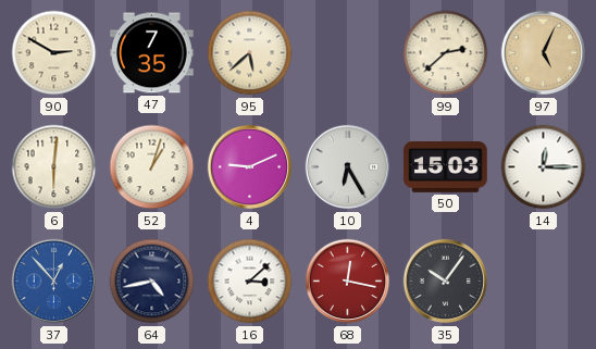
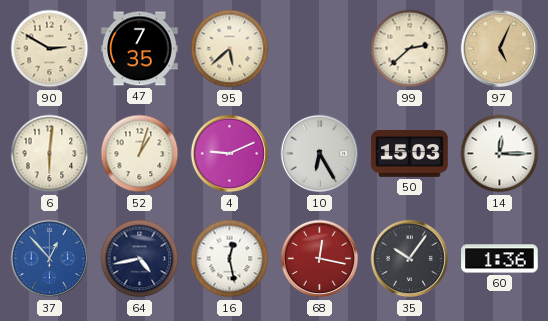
16: 3:08 -> 12:28 (230, 259)
60: none -> 1:36 (500, 259)
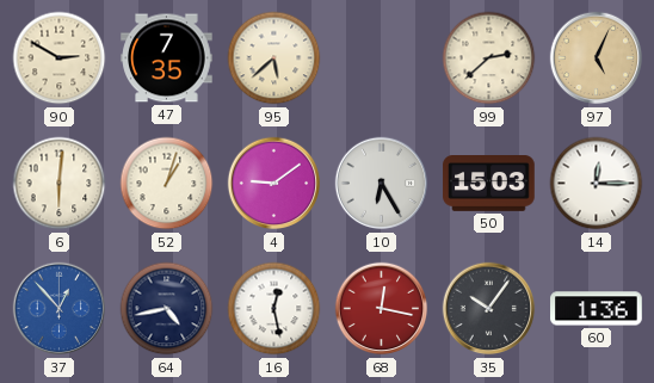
4: 9:11 -> 9:09 (274, 184)
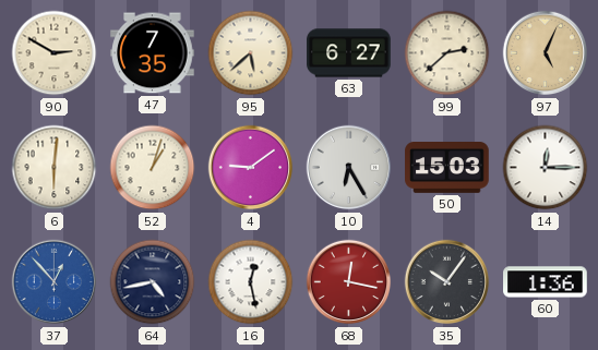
63: none -> 6:27 (349, 53)
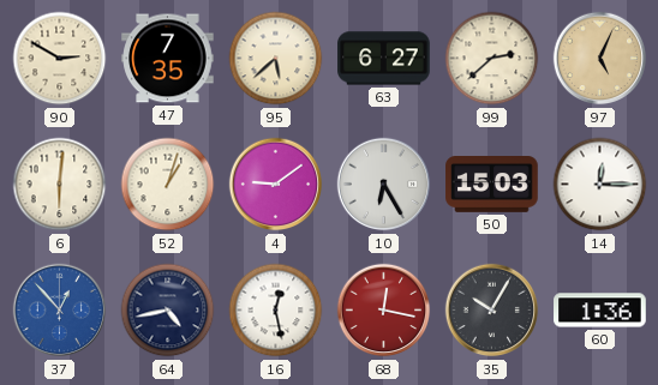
35: 10:06 -> 10:05 (492, 311)
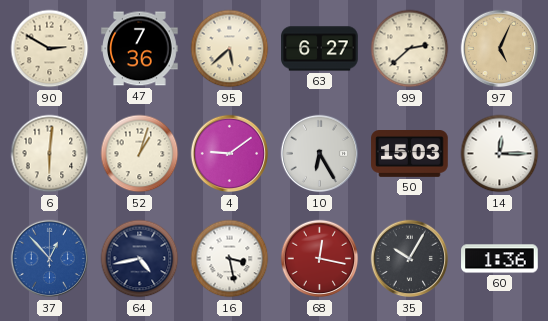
47: 7:35 -> 7:36 (140, 49)
16: 12:28 -> 3:28 (230, 259)
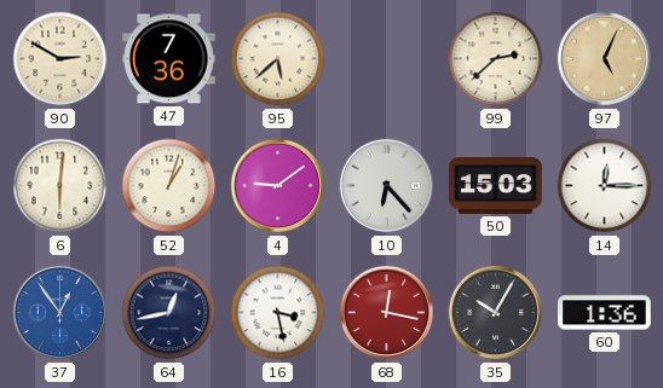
63: 6:27 -> none (320, 49)
10: 6:25 -> 6:23 (387, 186)
37: 12:53 -> 12:54 (60, 313)
64: 4:43 -> 12:43 (169, 313)
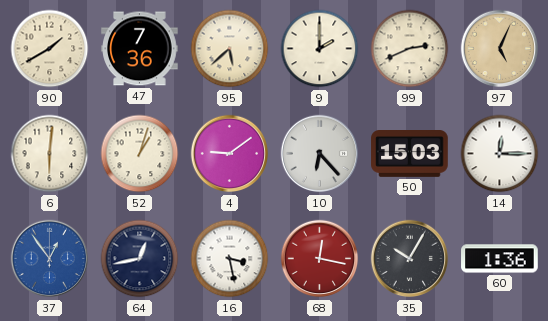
90: 2:50 -> 1:40 (50, 49)
9: none -> 2:00 (320, 49)
99: 2:38 -> 2:41 (410, 49)
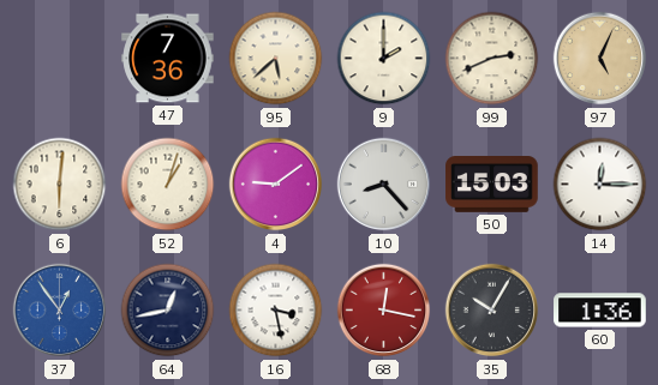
90: 1:40 -> none (50, 49)
10: 6:23 -> 8:23 (384, 185)
